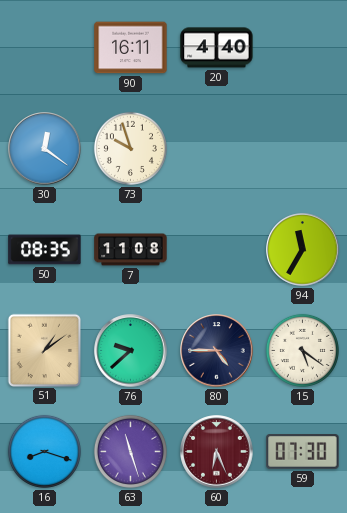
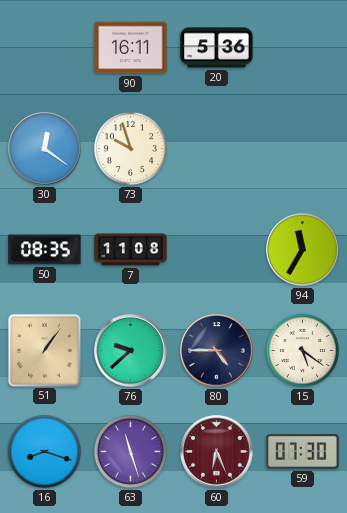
20: 4:40 -> 5:36 (217, 48)
51: 1:09 -> 1:06 (44, 350)
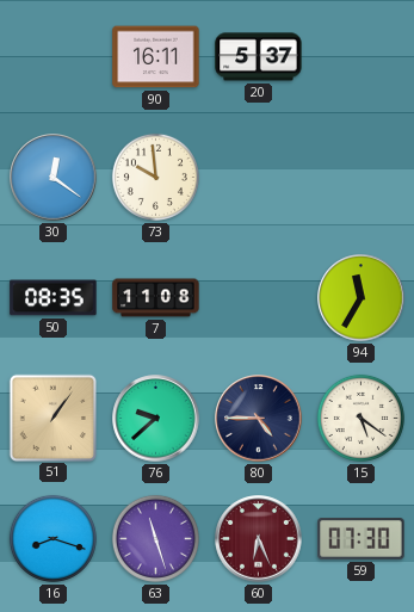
20: 5:36 -> 5:37 (259, 57)
73: 9:57 -> 9:59 (155, 177)
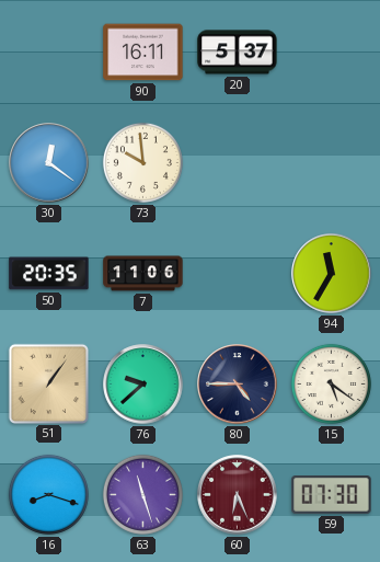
50: 08:35 -> 20:35 (49, 274)
7: 11:08 -> 11:06 (143, 274)
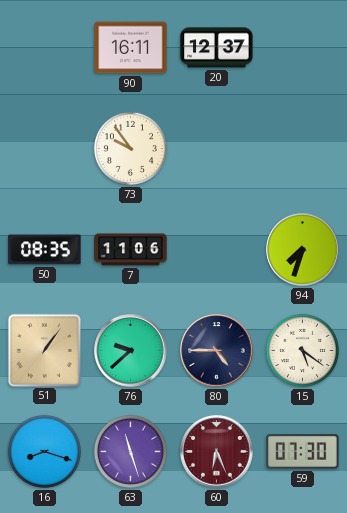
20: 5:37 -> 12:37 (217, 48)
30: 12:21 -> none (49, 163)
73: 9:59 -> 9:54 (130, 148)
50: 20:35 -> 08:35 (45, 250)
94: 11:35 -> 7:33 (303, 250)
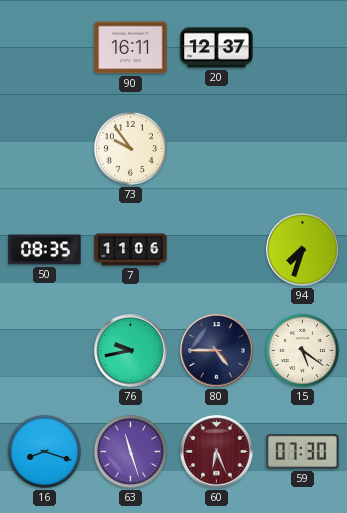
51: 1:06 -> none (44, 350)
76: 9:38 -> 9:43 (131, 351)
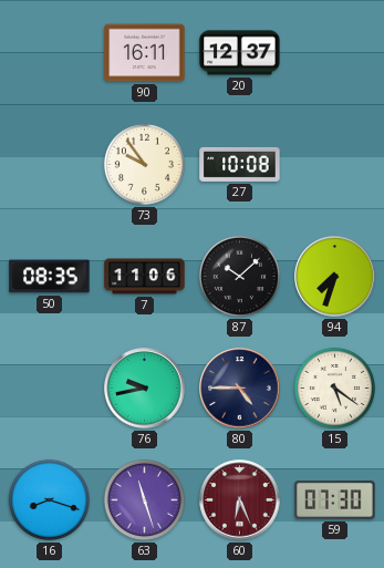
27: none -> 10:08 (240, 164)
87: none -> 10:08 (239, 276)
